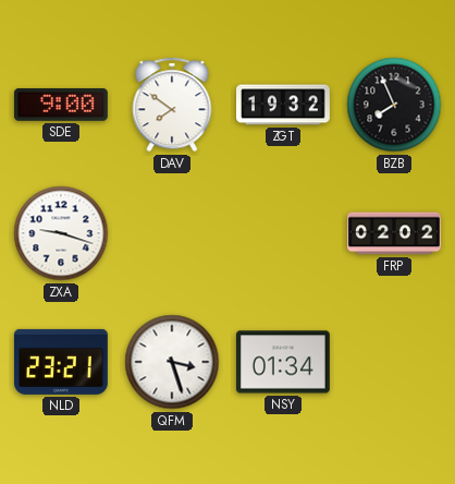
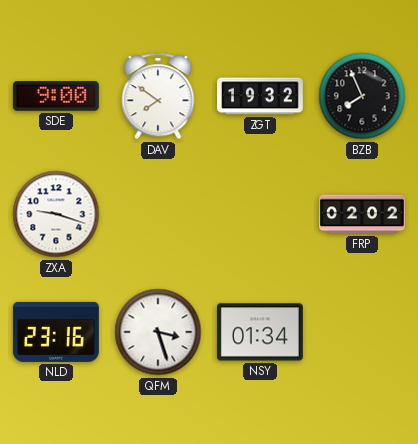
NLD: 23:21 -> 23:16 (56, 332)
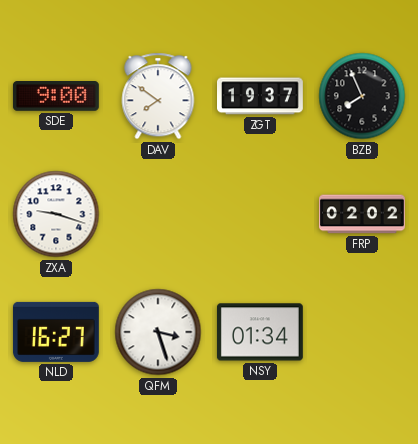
ZGT: 19:32 -> 19:37 (261, 96)
NLD: 23:16 -> 16:27 (56, 332)
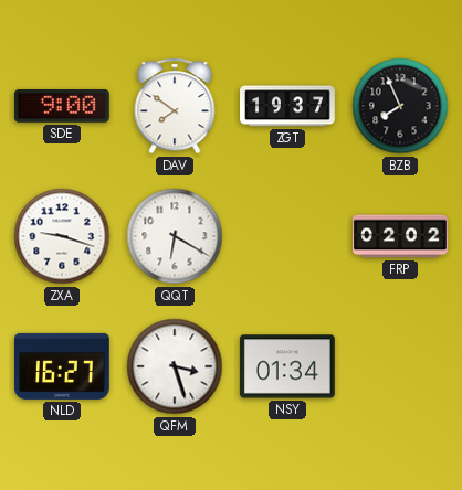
QQT: none -> 6:20 (175, 236)
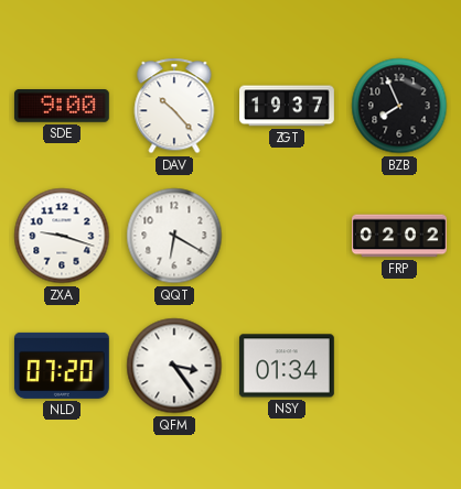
DAV: 7:51 -> 10:23 (174, 106)
NLD: 16:27 -> 07:20 (62, 366)
QFM: 3:27 -> 3:24 (174, 366)
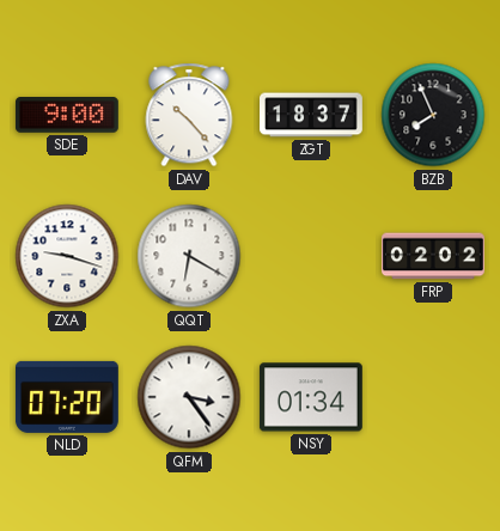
ZGT: 19:37 -> 18:37 (312, 115)
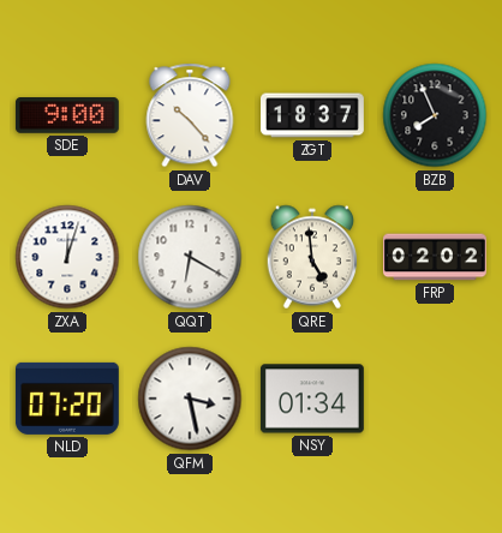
ZXA: 9:18 -> 12:03 (67, 257)
QRE: none -> 4:59 (312, 257)
QFM: 3:24 -> 3:28 (190, 399)
